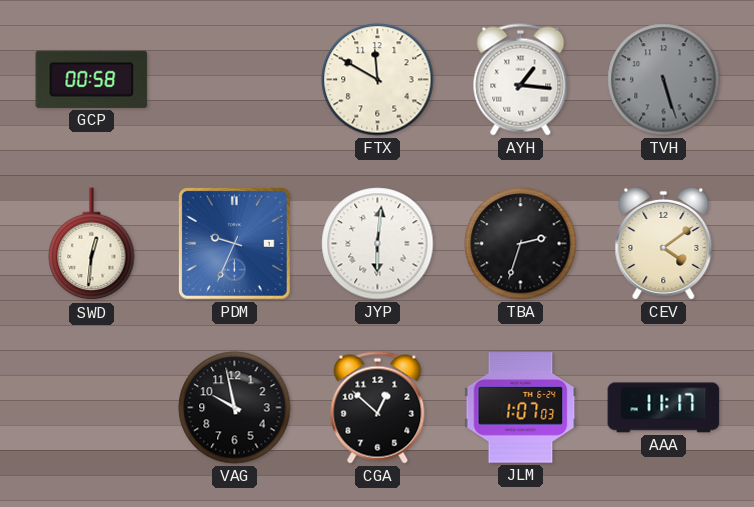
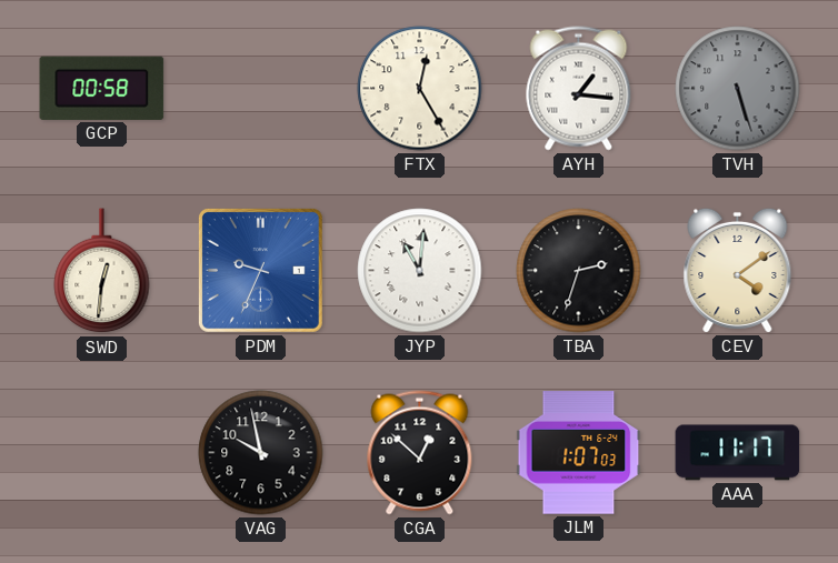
FTX: 11:50 -> 12:25 (420, 89)
JYP: 6:01 -> 11:01 (420, 271)
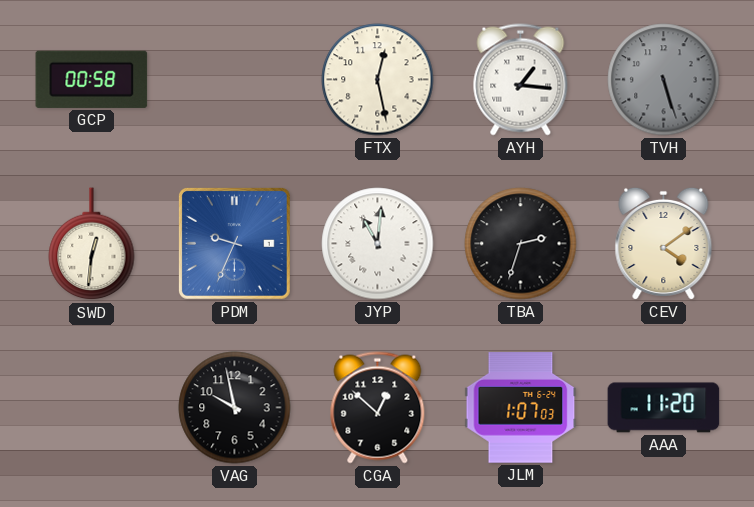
FTX: 12:25 -> 12:28 (378, 80)
AAA: 11:17 -> 11:20 (664, 408)
